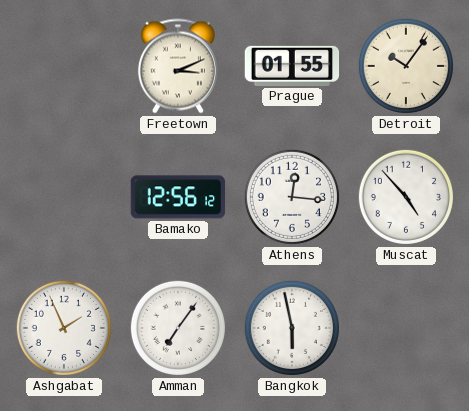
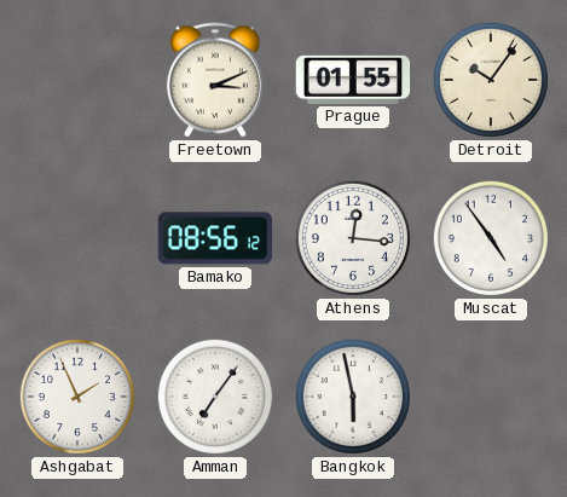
Bamako: 12:56 -> 08:56 (215, 238)
Muscat: 4:53 -> 4:54 (491, 238)
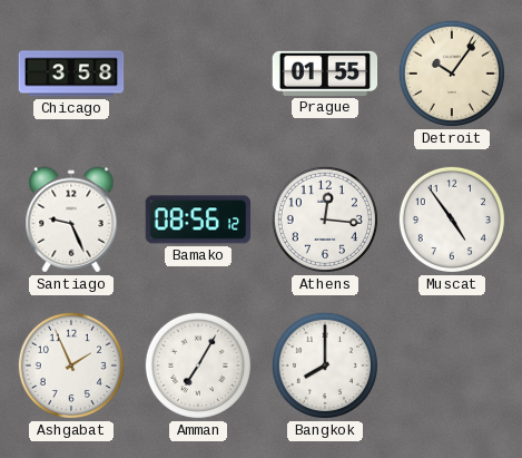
Chicago: none -> 3:58 (71, 74)
Freetown: 3:11 -> none (215, 80)
Santiago: none -> 9:26 (71, 220)
Amman: 7:06 -> 7:05 (198, 366)
Bangkok: 5:58 -> 8:00 (325, 366)
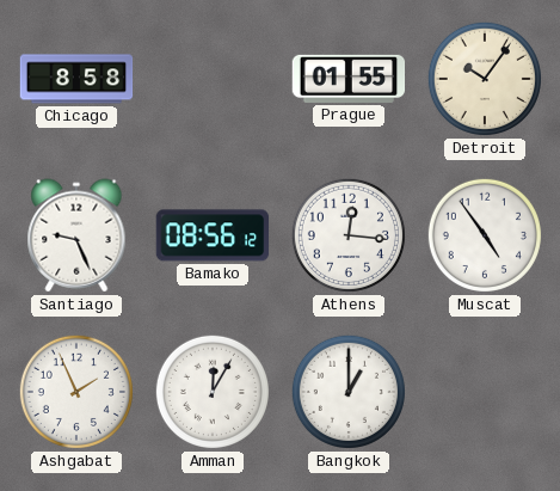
Chicago: 3:58 -> 8:58 (76, 79)
Amman: 7:05 -> 12:05 (213, 392)
Bangkok: 8:00 -> 1:00 (349, 392)
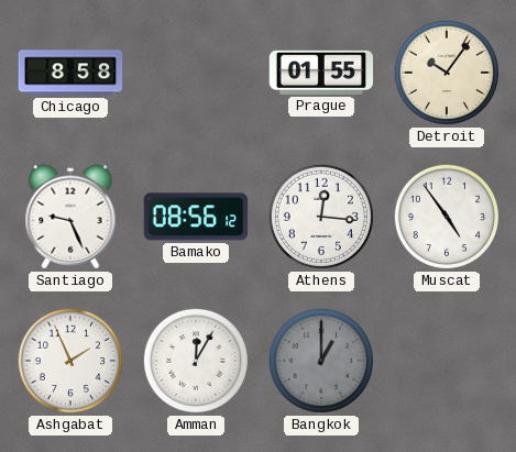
Bangkok dial: white -> grey (321, 361)
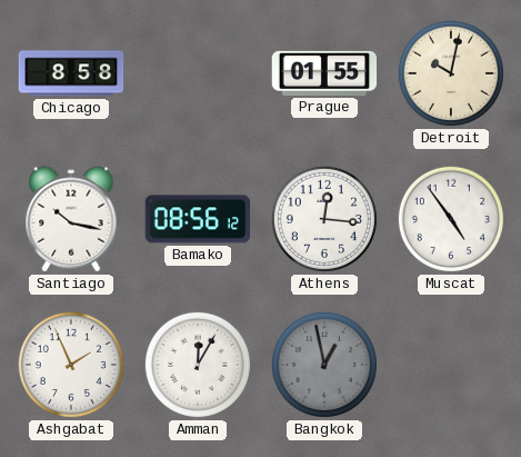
Detroit: 10:06 -> 10:02 (451, 73)
Santiago: 9:26 -> 10:17 (71, 219)
Bangkok: 1:00 -> 12:58 (324, 365)
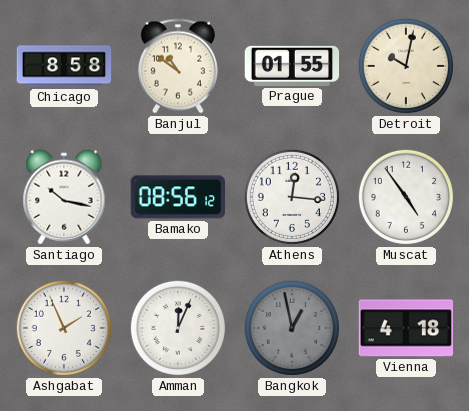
Banjul: none -> 10:51 (178, 66)
Amman: 12:05 -> 12:04 (178, 328)
Vienna: none -> 4:18 (406, 328)
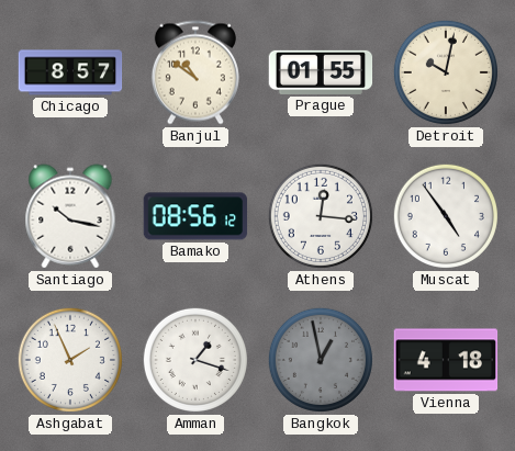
Chicago: 8:58 -> 8:57 (70, 72)
Amman: 12:04 -> 1:18 (195, 360)
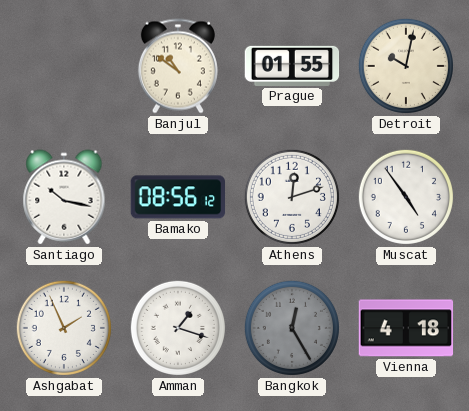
Chicago: 8:57 -> none (70, 72)
Athens: 12:16 -> 12:12 (292, 197)
Bangkok: 12:58 -> 12:25 (292, 328)
